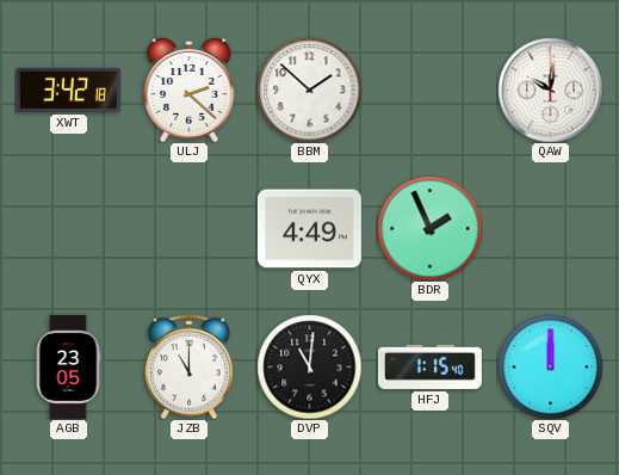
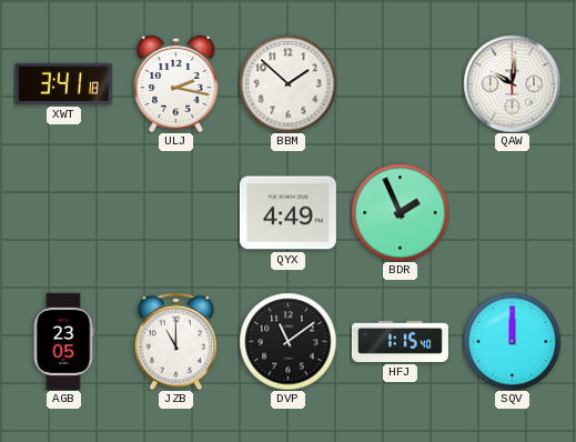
XWT: 3:42 -> 3:41 (63, 83)
ULJ: 2:22 -> 2:17 (176, 83)
DVP: 11:01 -> 11:09 (287, 341)
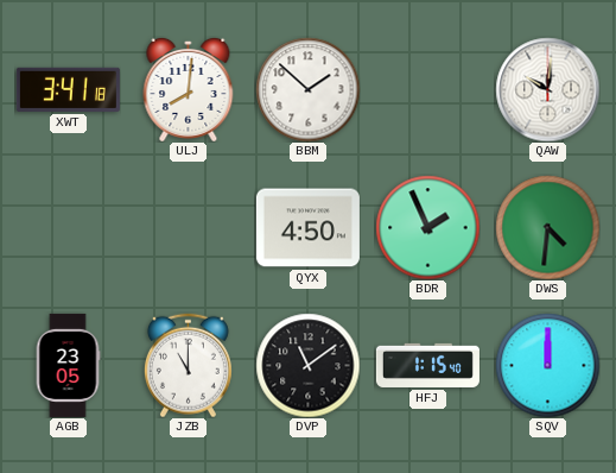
ULJ: 2:17 -> 8:01 (189, 89)
QYX: 4:49 -> 4:50 (307, 228)
DWS: none -> 4:31 (547, 227)
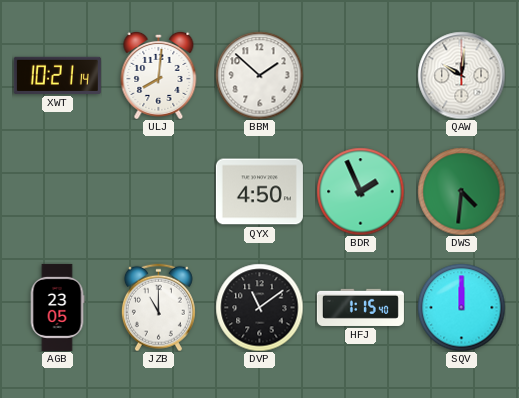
XWT: 3:41 -> 10:21 (57, 75)
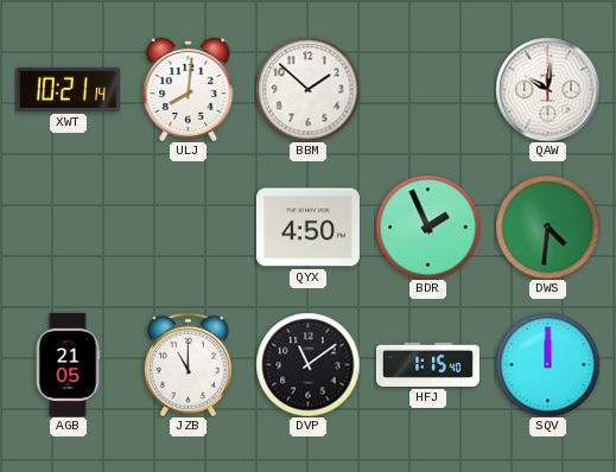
AGB: 23:05 -> 21:05 (68, 364)
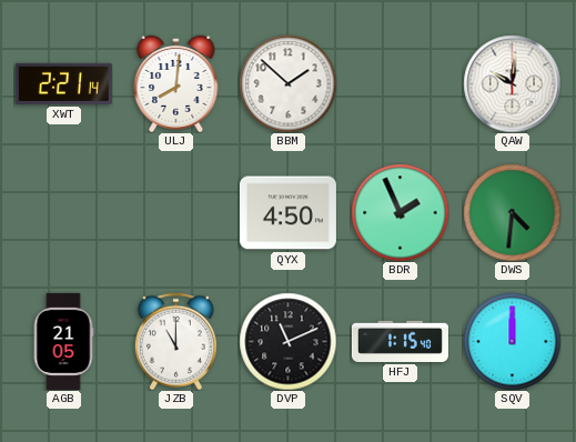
XWT: 10:21 -> 2:21 (63, 83)
DVP: 11:09 -> 11:11 (287, 341)
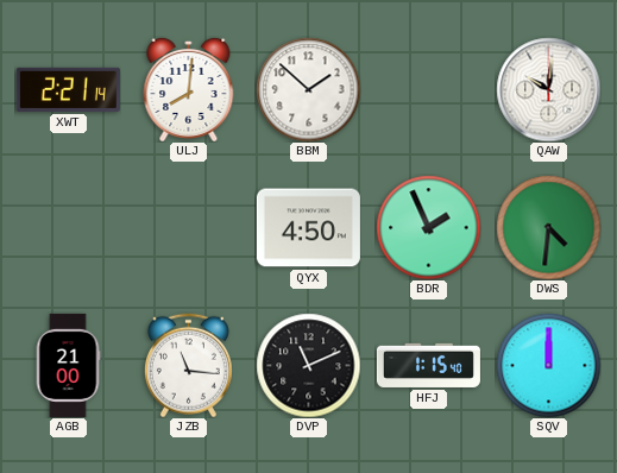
AGB: 21:05 -> 21:00 (68, 365)
JZB: 11:00 -> 11:16 (188, 365)
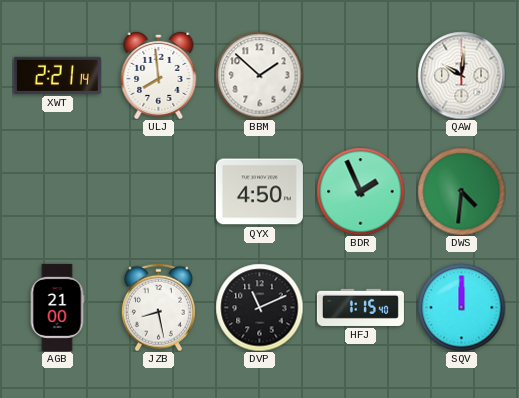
ULJ: 8:01 -> 7:59 (159, 75)
JZB: 11:16 -> 8:28 (158, 307)
